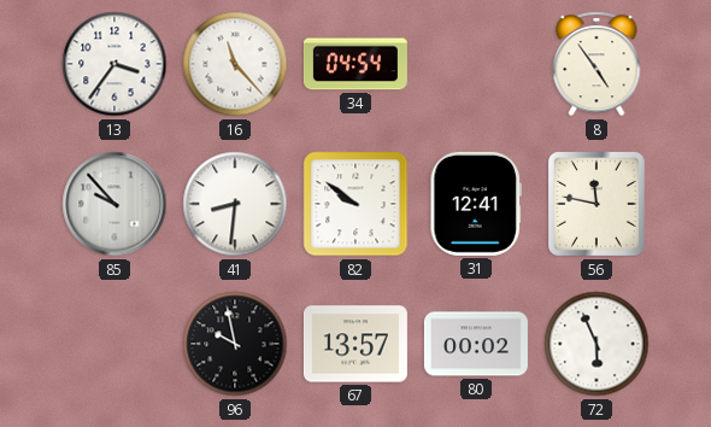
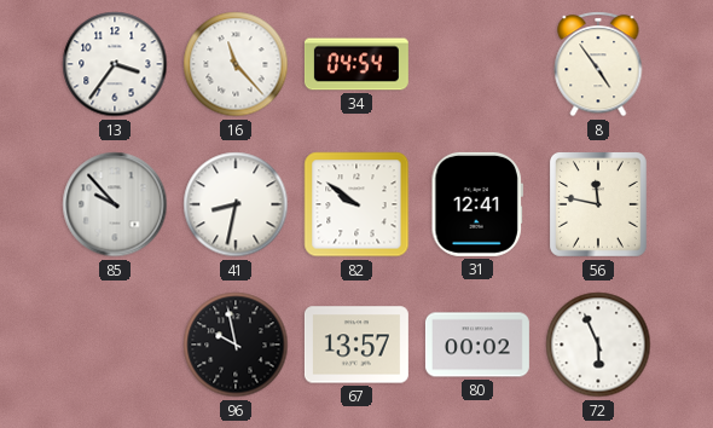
41: 8:31 -> 8:32 (236, 204)
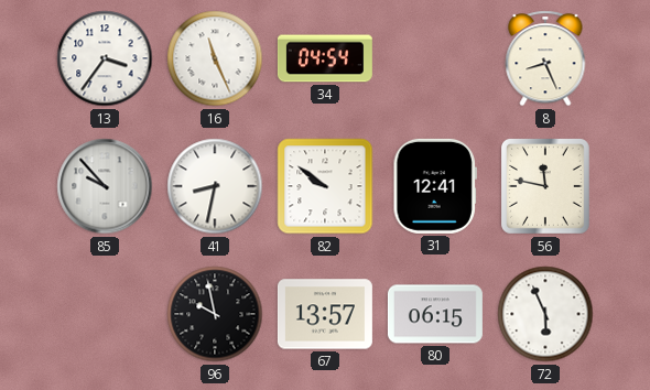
16: 11:23 -> 11:26 (215, 58)
8: 4:54 -> 8:26 (545, 58)
80: 00:02 -> 06:15 (435, 314)
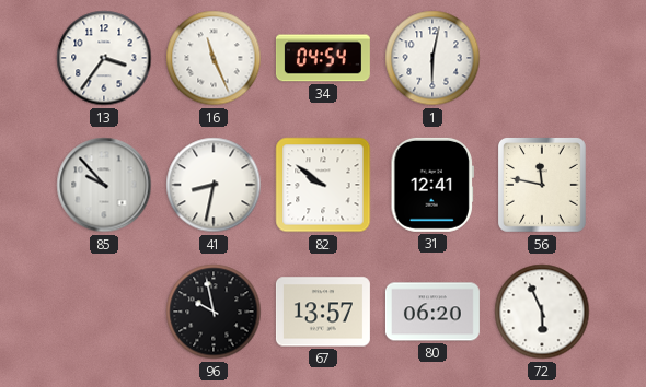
1: none -> 6:02 (432, 58)
8: 8:26 -> none (545, 58)
80: 06:15 -> 06:20 (432, 312)
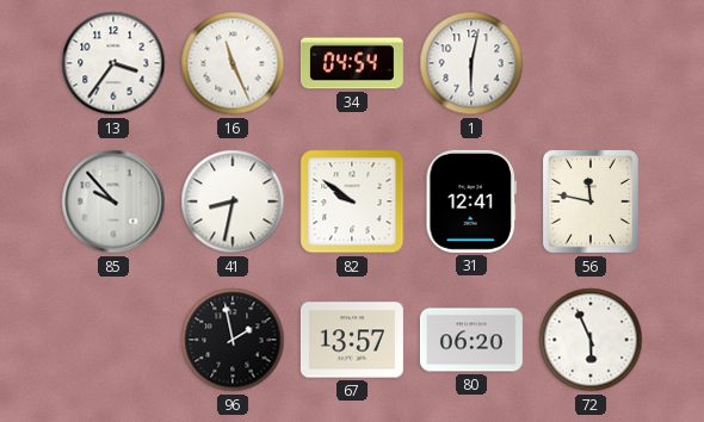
96: 9:58 -> 1:58 (233, 340)
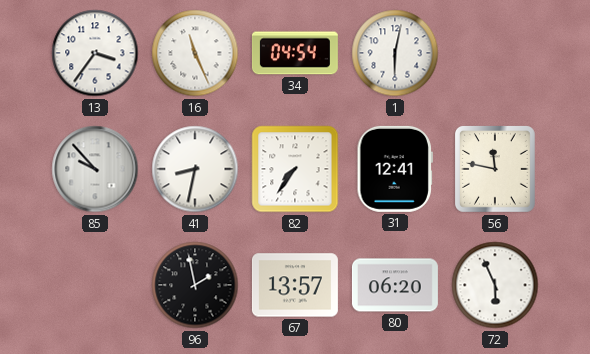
82: 9:51 -> 7:36 (295, 169)
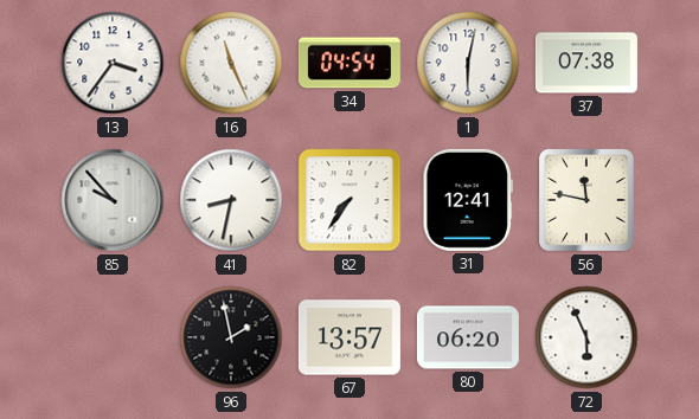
37: none -> 07:38 (586, 63)
